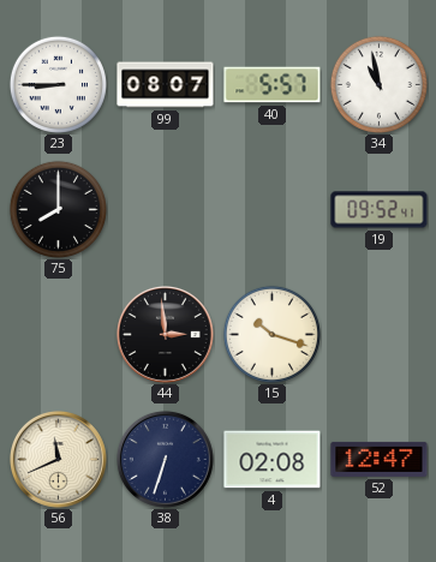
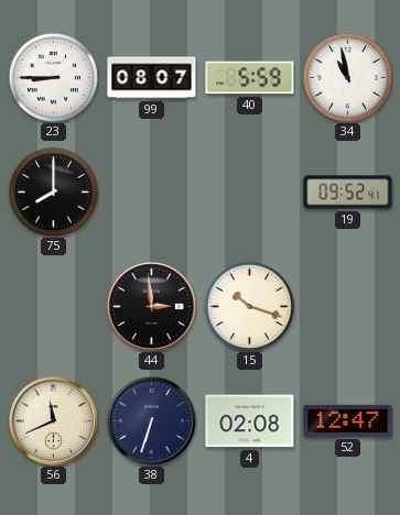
40: 5:57 -> 5:59 (250, 78)
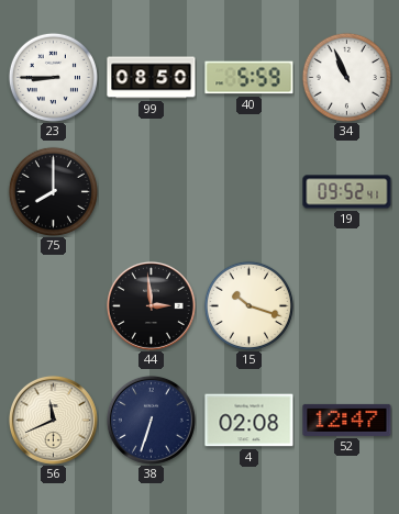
99: 08:07 -> 08:50 (152, 78)
34: 10:58 -> 10:56 (346, 77)
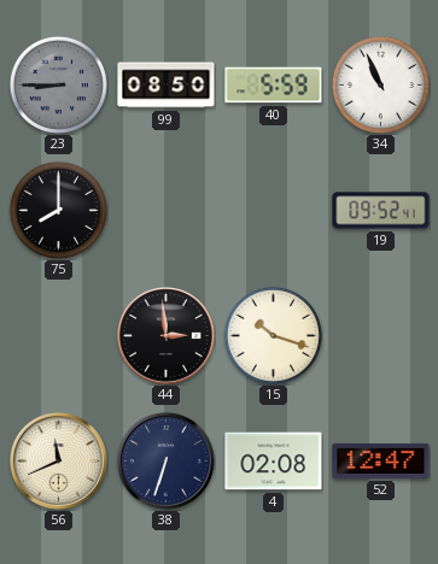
23 dial: white -> grey (58, 84)
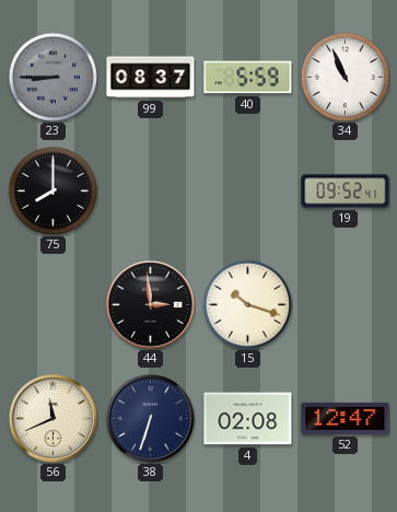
99: 08:50 -> 08:37 (151, 78)
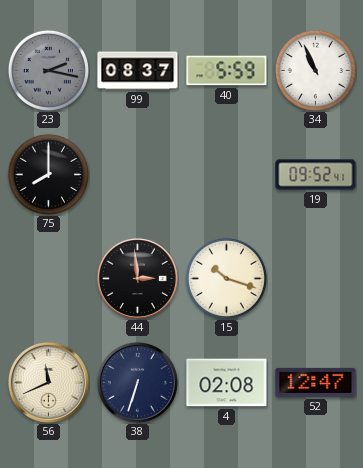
23: 8:45 -> 2:17 (48, 70)
